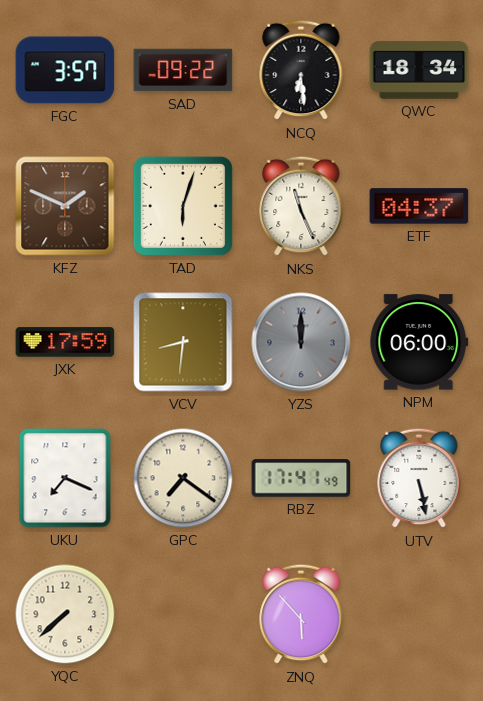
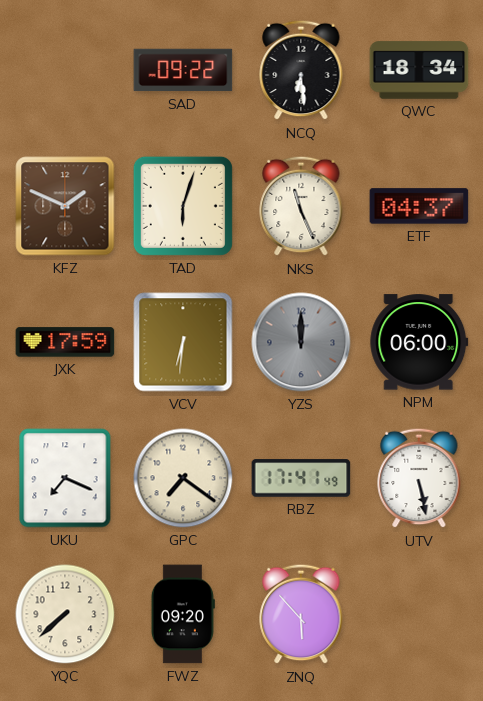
FGC: 3:57 -> none (65, 70)
VCV: 8:31 -> 6:31 (183, 342)
FWZ: none -> 09:20 (183, 614)
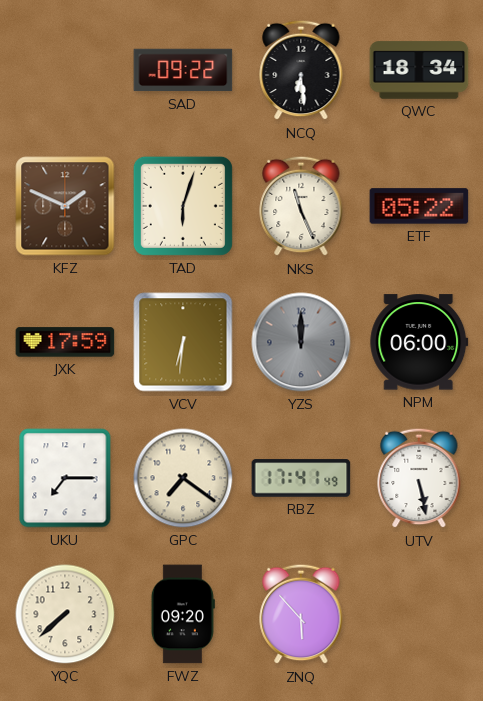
ETF: 04:37 -> 05:22 (419, 206)
UKU: 7:19 -> 7:15 (65, 478)
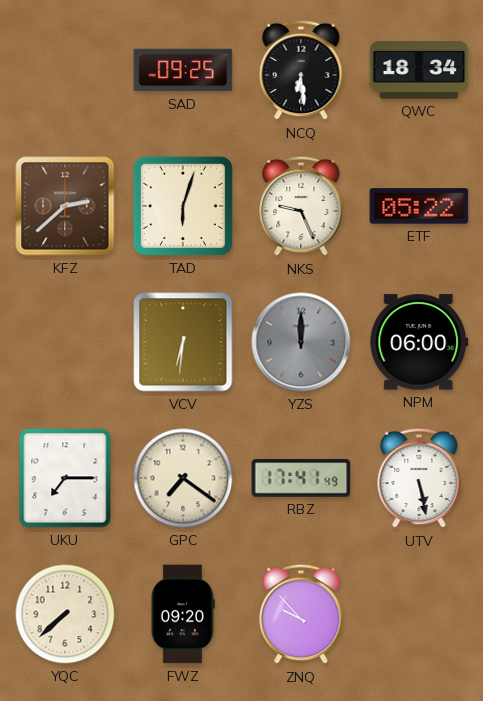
SAD: 09:22 -> 09:25 (183, 70)
KFZ: 1:49 -> 2:38 (65, 206)
NKS: 11:26 -> 9:26 (301, 206)
JXK: 17:59 -> none (65, 342)
ZNQ: 5:53 -> 9:53 (301, 614)
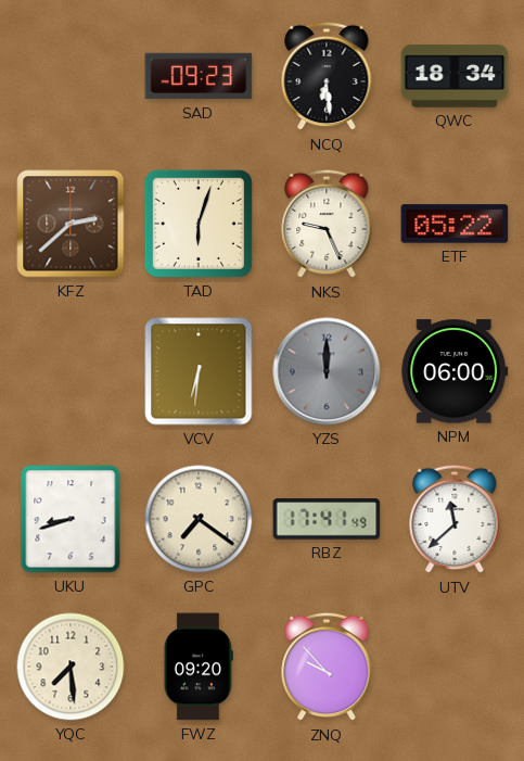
SAD: 09:25 -> 09:23 (199, 76)
UKU: 7:15 -> 8:42 (71, 519)
UTV: 5:28 -> 11:38 (455, 519)
YQC: 7:38 -> 7:29 (71, 667)
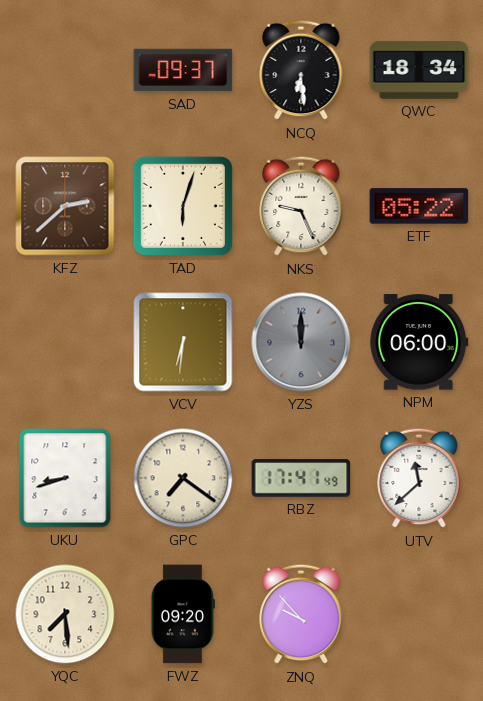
SAD: 09:23 -> 09:37 (183, 70)
